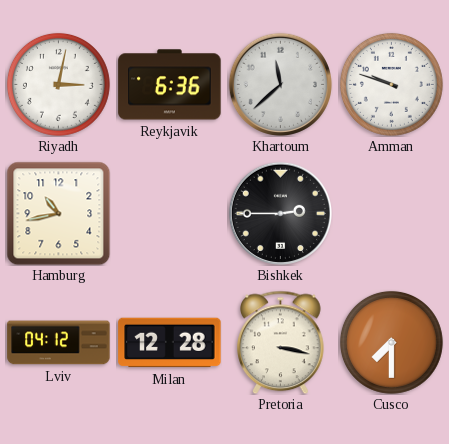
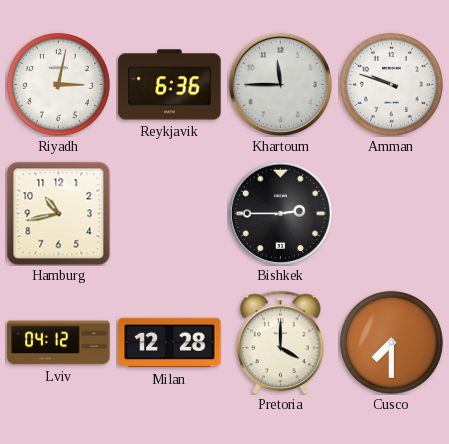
Khartoum: 11:38 -> 11:45 (280, 84)
Pretoria: 3:17 -> 4:00 (281, 342)
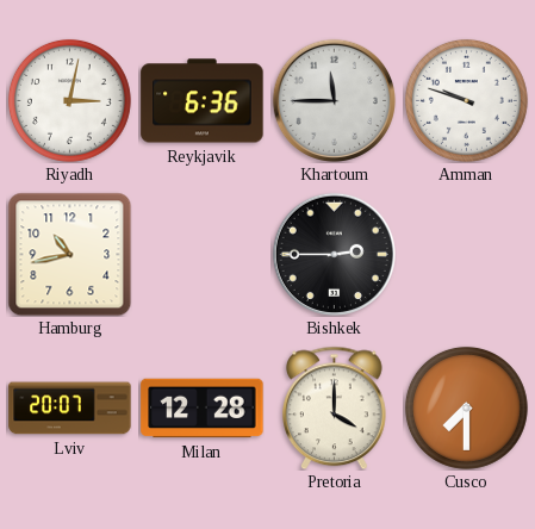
Lviv: 04:12 -> 20:07 (70, 409)
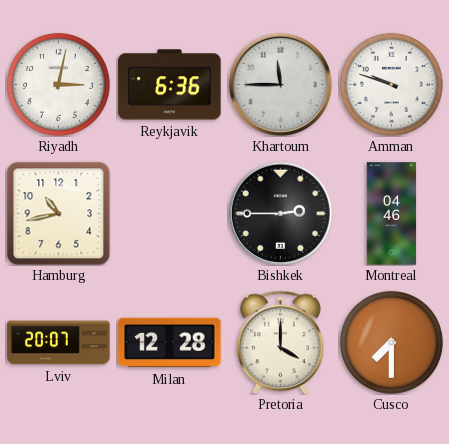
Montreal: none -> 04:46 (392, 214)
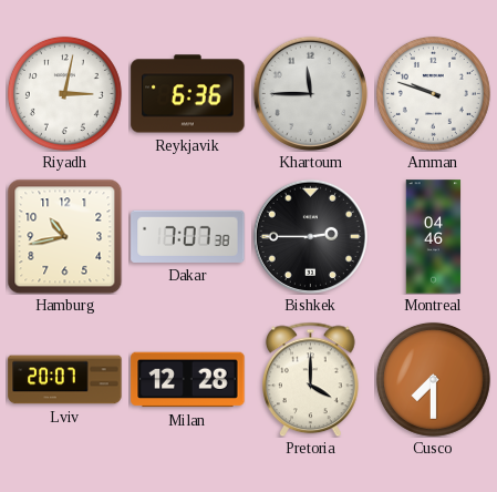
Dakar: none -> 7:07 (188, 236)
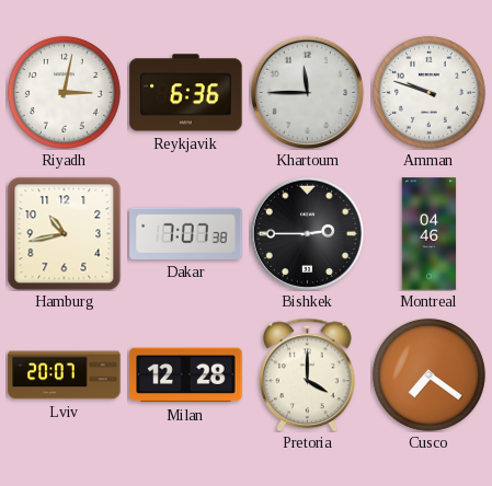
Cusco: 7:30 -> 7:21 (428, 374)
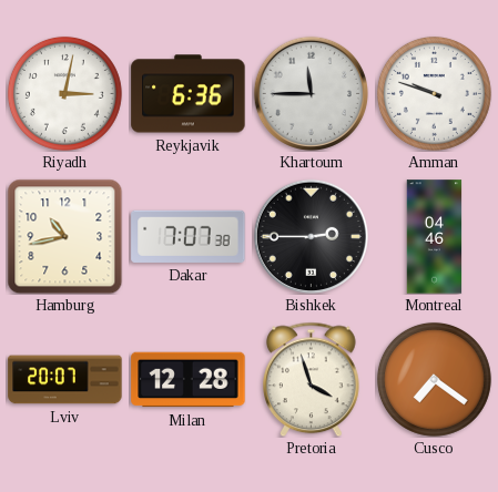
Pretoria: 4:00 -> 3:57 (312, 379)
